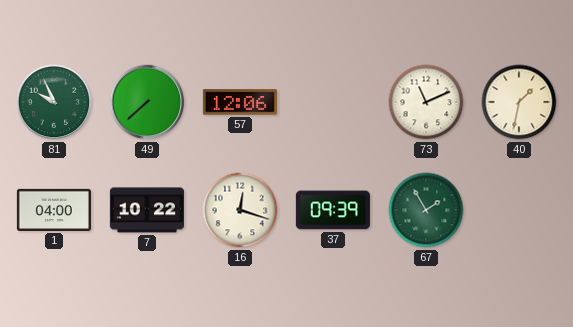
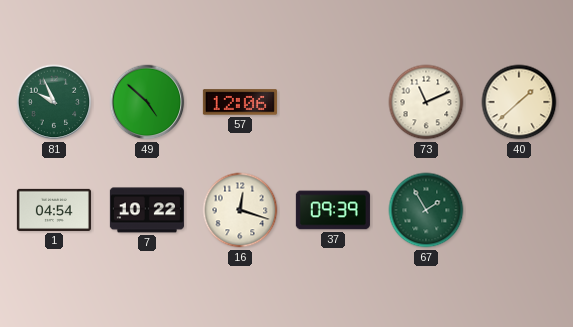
49: 7:38 -> 4:52 (147, 102)
40: 1:32 -> 1:38 (519, 102)
1: 04:00 -> 04:54 (54, 210)
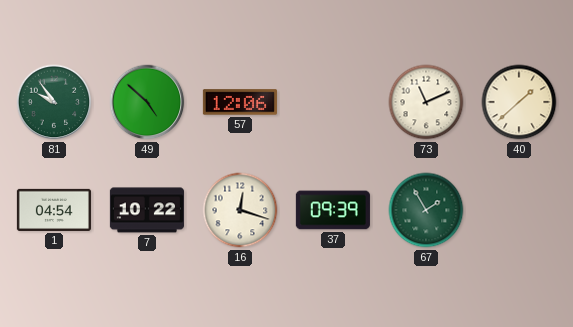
81: 9:56 -> 9:54 (54, 102)
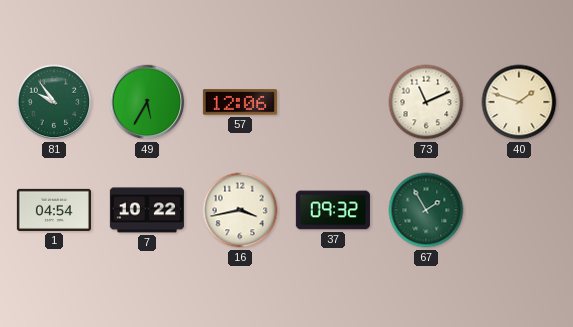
49: 4:52 -> 5:35 (147, 102)
40: 1:38 -> 1:48 (519, 102)
16: 12:18 -> 3:43 (240, 210)
37: 09:39 -> 09:32 (333, 210)
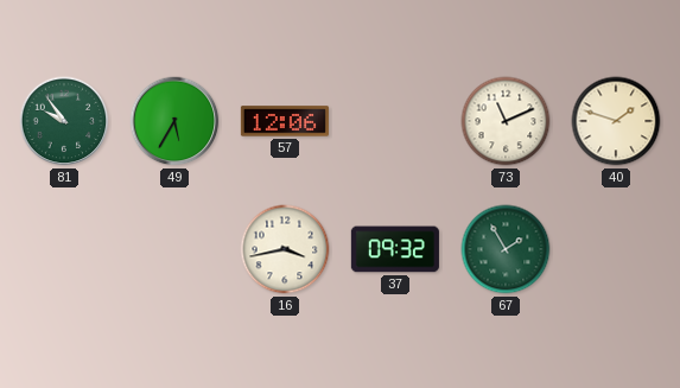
1: 04:54 -> none (54, 210)
7: 10:22 -> none (147, 210)
